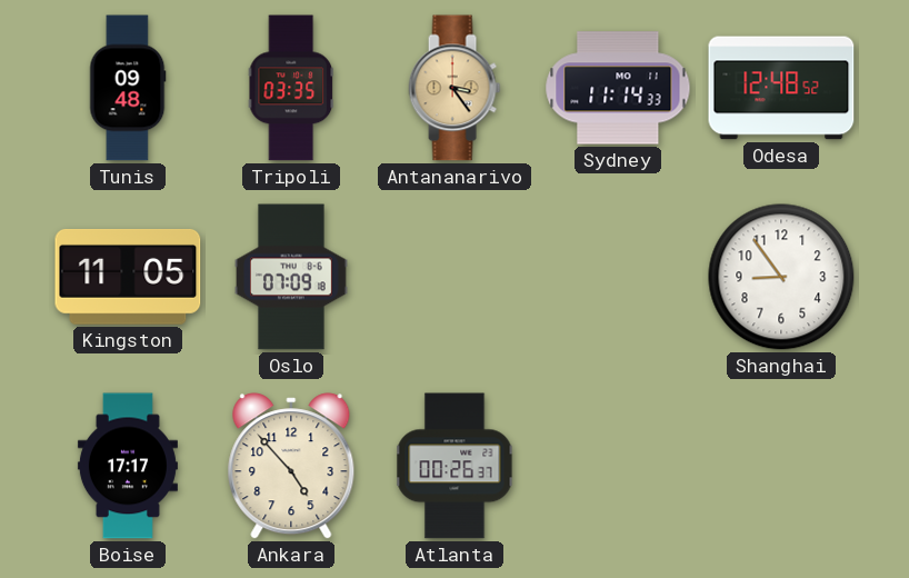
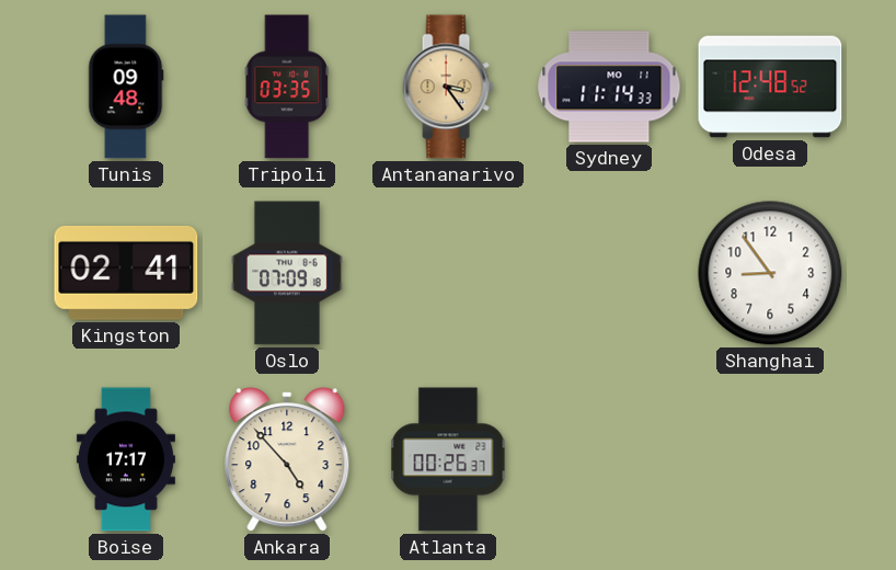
Kingston: 11:05 -> 02:41 (126, 274)
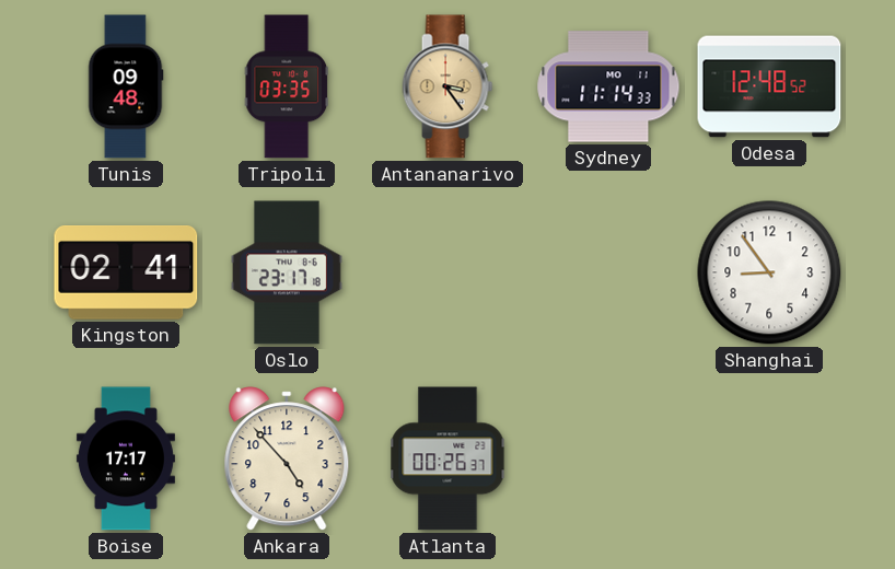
Oslo: 07:09 -> 23:17 (287, 272)
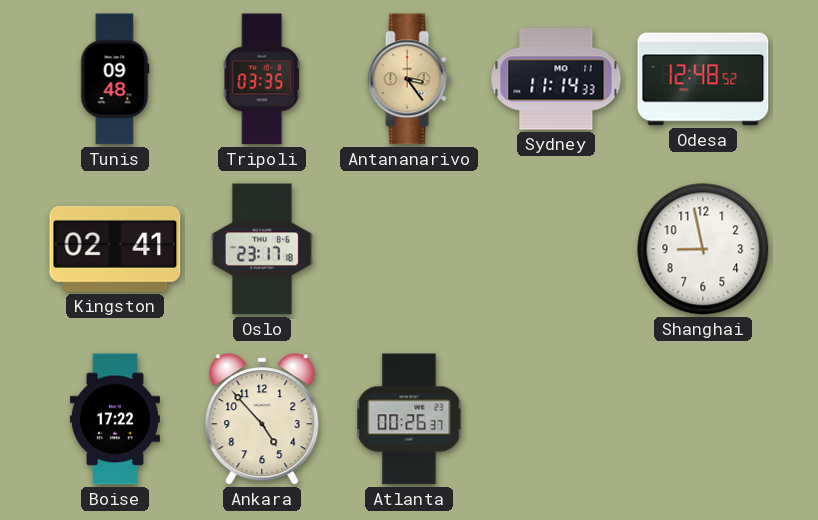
Shanghai: 8:54 -> 8:58 (703, 249)
Boise: 17:17 -> 17:22 (115, 419)
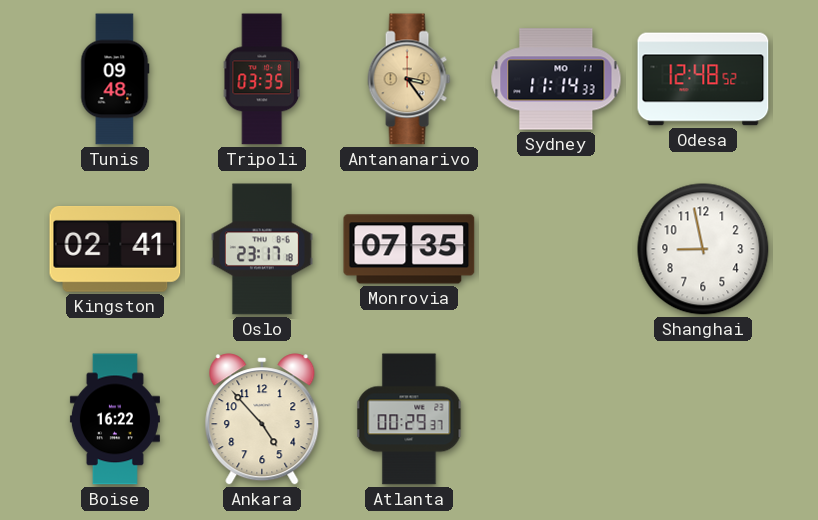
Monrovia: none -> 07:35 (409, 249)
Boise: 17:22 -> 16:22 (115, 419)
Atlanta: 00:26 -> 00:29 (409, 419)
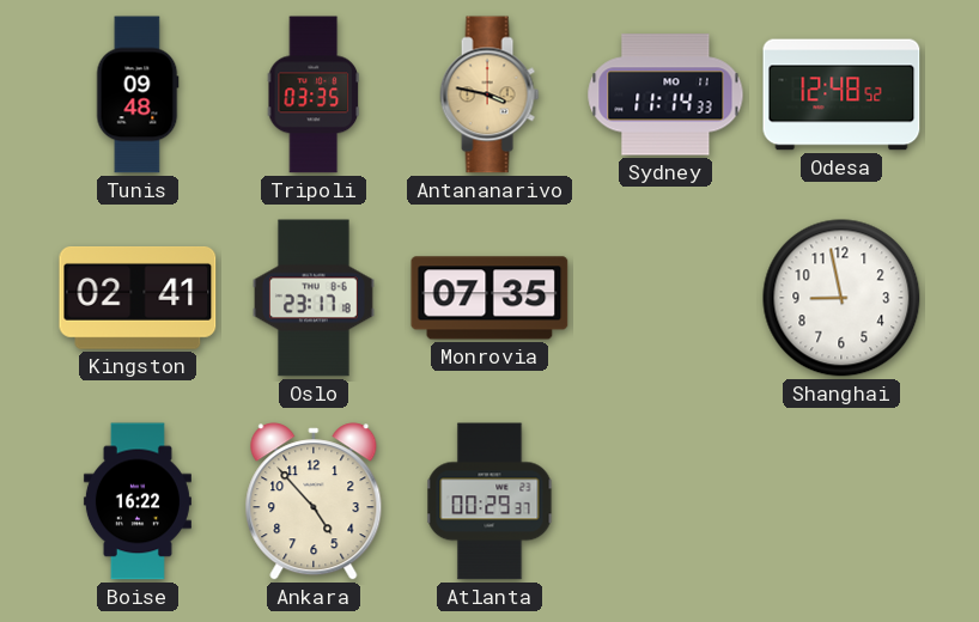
Antananarivo: 3:24 -> 3:47 (489, 94)
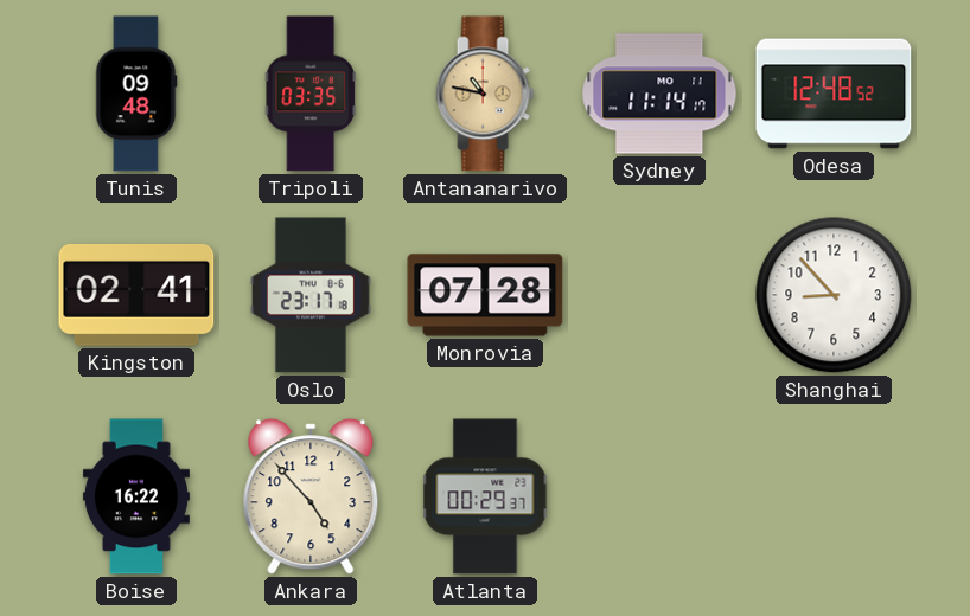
Antananarivo: 3:47 -> 10:47 (485, 94)
Sydney: 11:14:33 -> 11:14:17 (659, 94)
Monrovia: 07:35 -> 07:28 (485, 295)
Shanghai: 8:58 -> 8:53 (834, 295)
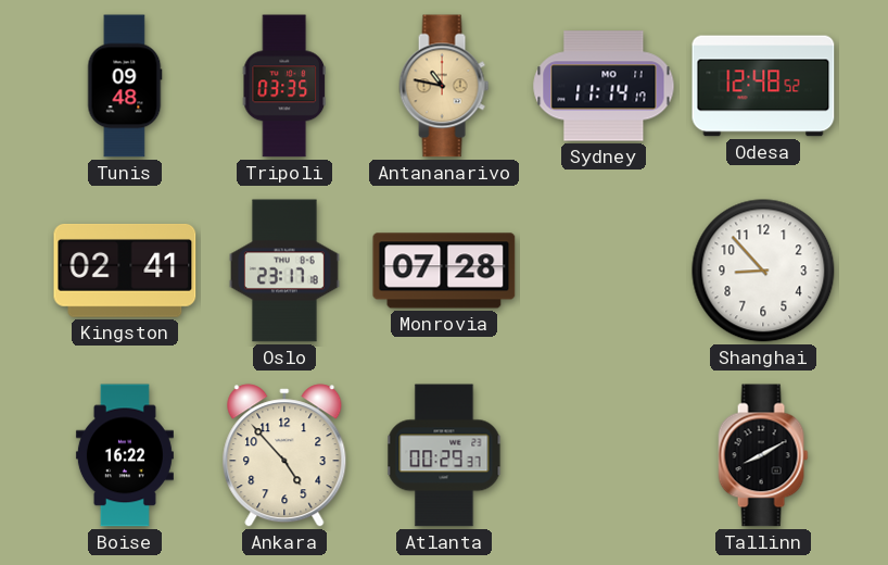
Tallinn: none -> 8:10 (763, 455)
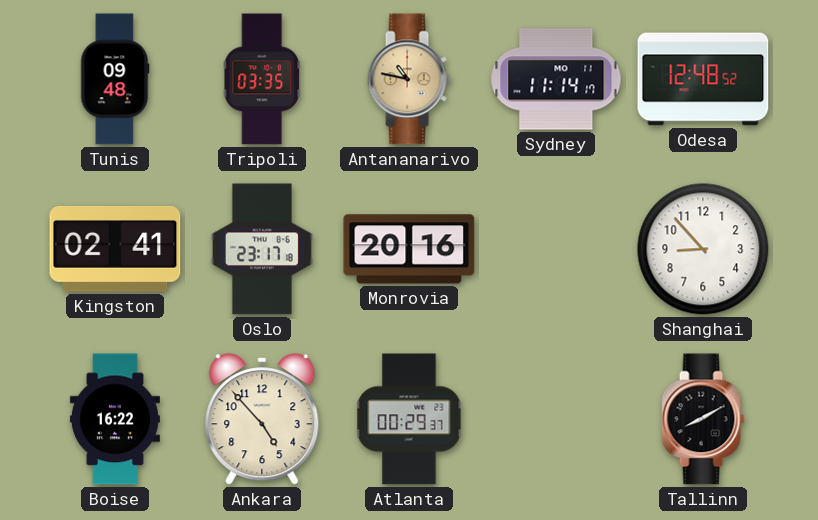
Monrovia: 07:28 -> 20:16 (409, 249)
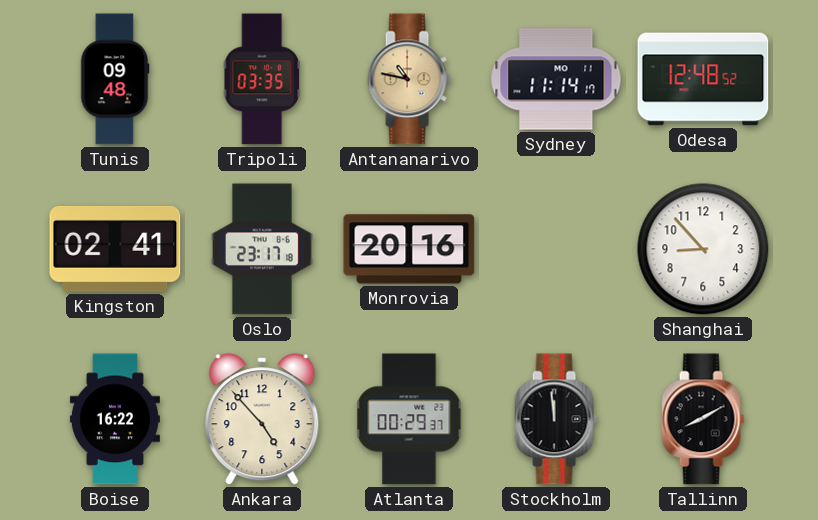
Stockholm: none -> 11:59 (556, 419)
